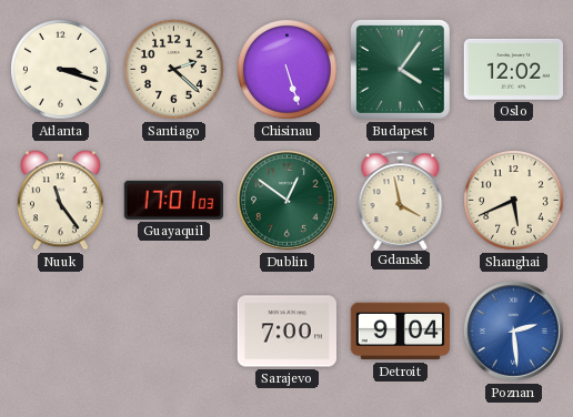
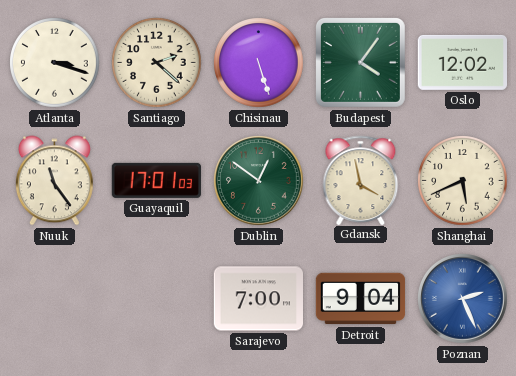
Poznan: 2:29 -> 2:26 (463, 299)
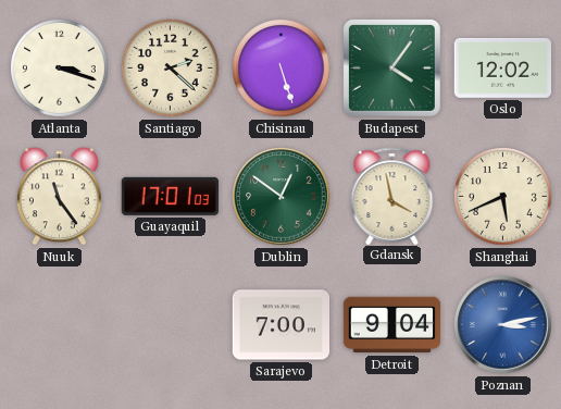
Poznan: 2:26 -> 3:13 (503, 325)
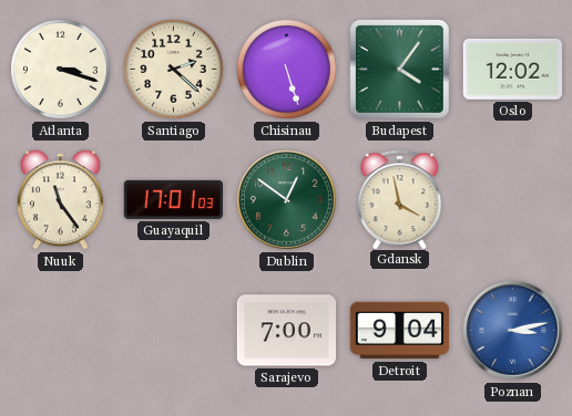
Shanghai: 5:41 -> none (503, 197)
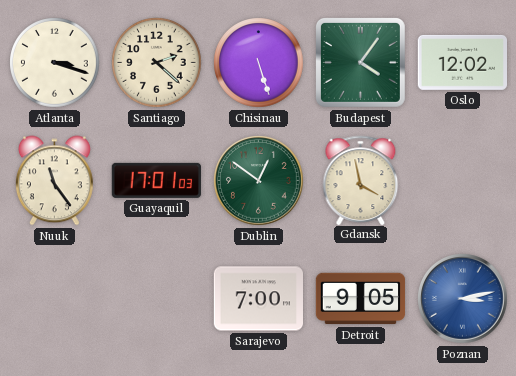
Detroit: 9:04 -> 9:05 (361, 299)
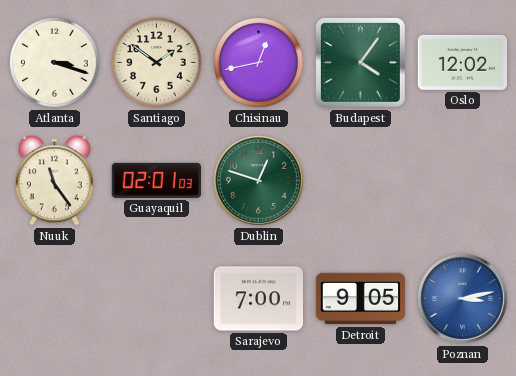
Santiago: 2:22 -> 1:51 (157, 63)
Chisinau: 5:27 -> 12:43 (259, 63)
Guayaquil: 17:01 -> 02:01 (156, 180)
Dublin: 12:51 -> 12:48 (259, 181)
Gdansk: 3:58 -> none (361, 180)
